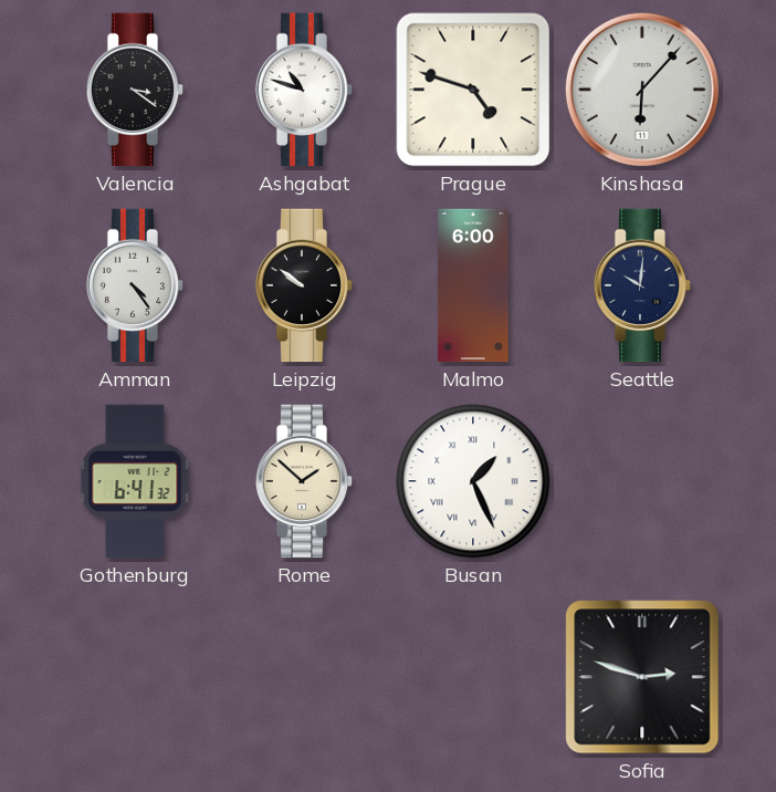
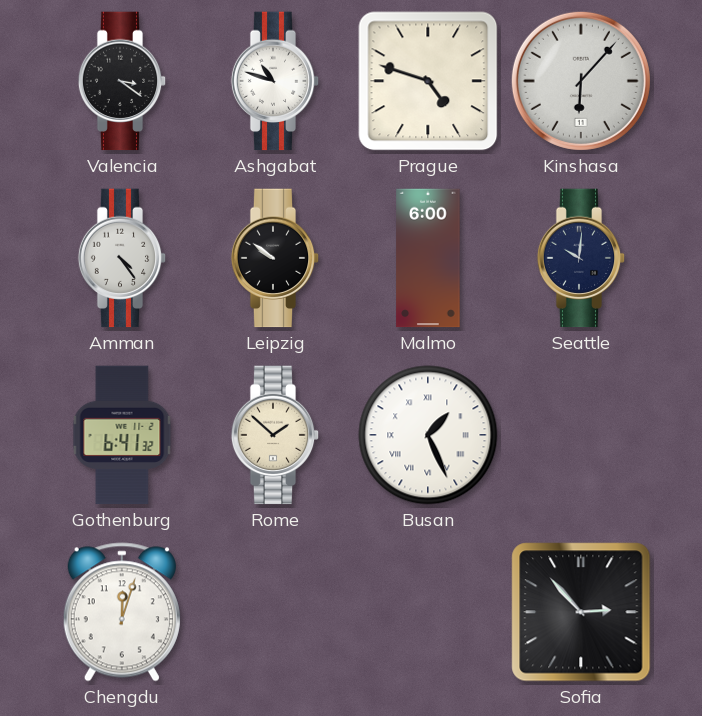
Chengdu: none -> 12:03 (122, 612)
Sofia: 2:48 -> 2:53 (581, 612)
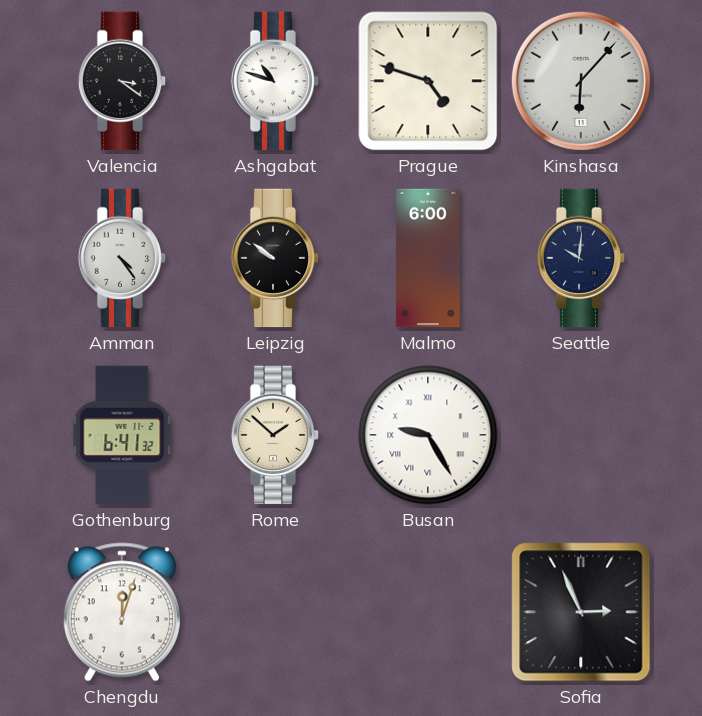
Busan: 1:26 -> 9:25 (428, 435)
Sofia: 2:53 -> 2:56 (581, 612)
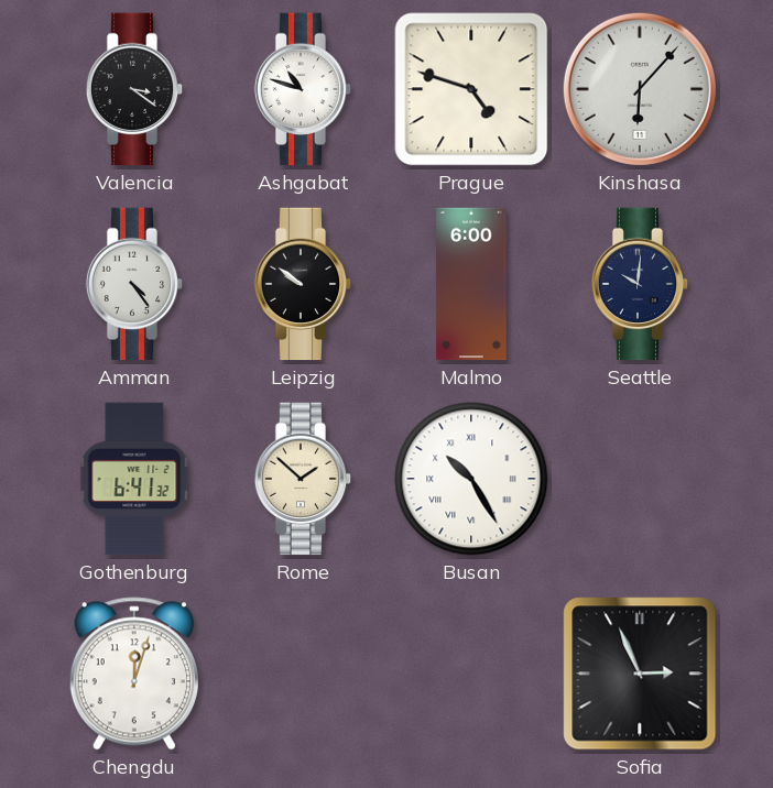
Busan: 9:25 -> 10:25 (471, 479)
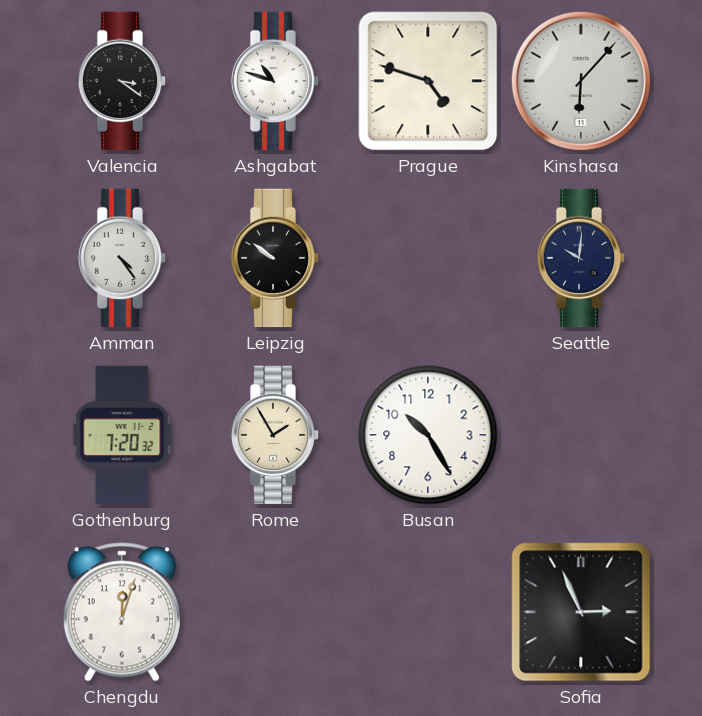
Malmo: 6:00 -> none (471, 284)
Gothenburg: 6:41 -> 7:20 (122, 435)
Rome: 1:52 -> 1:55 (275, 435)
Busan numerals: Roman -> Arabic (428, 435)
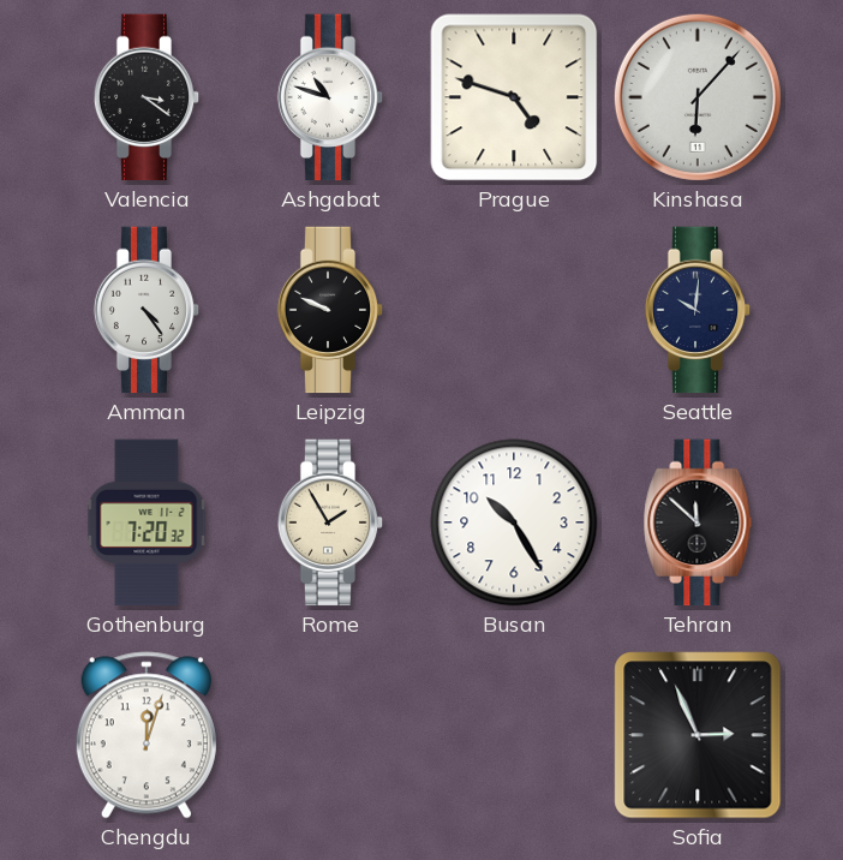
Leipzig: 9:51 -> 9:49 (330, 310)
Tehran: none -> 11:52 (698, 522)
